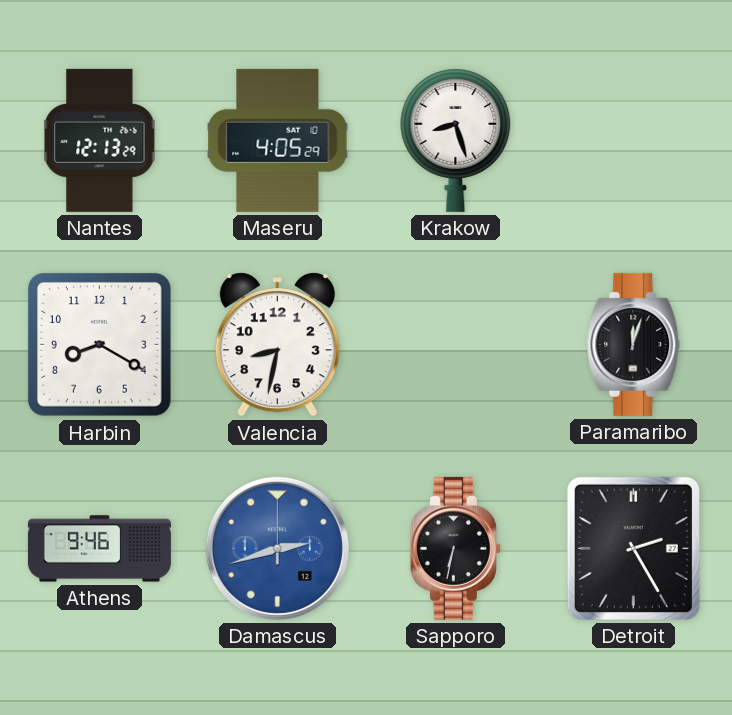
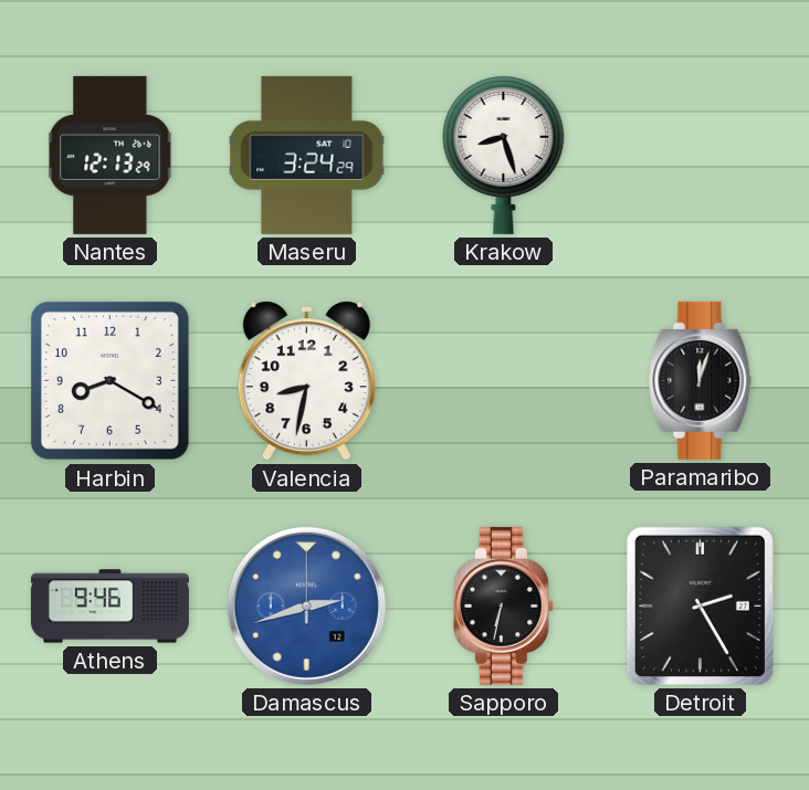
Maseru: 4:05 -> 3:24 (307, 155)
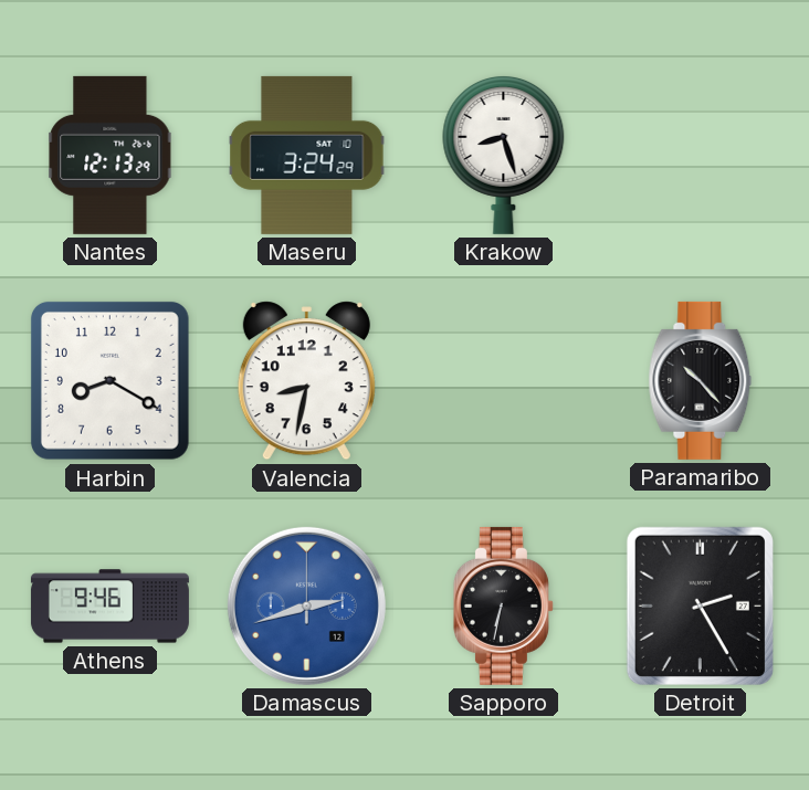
Paramaribo: 12:03 -> 10:23 (701, 380)
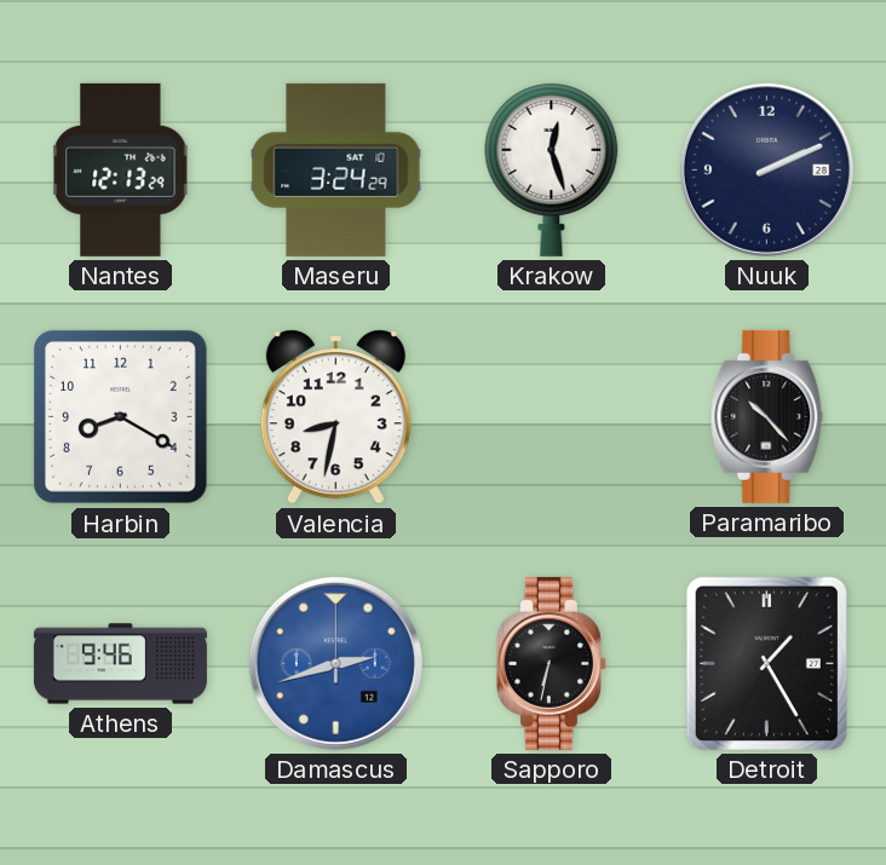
Krakow: 8:27 -> 12:27 (552, 169)
Nuuk: none -> 2:11 (766, 169)
Detroit: 2:25 -> 1:25 (766, 663)
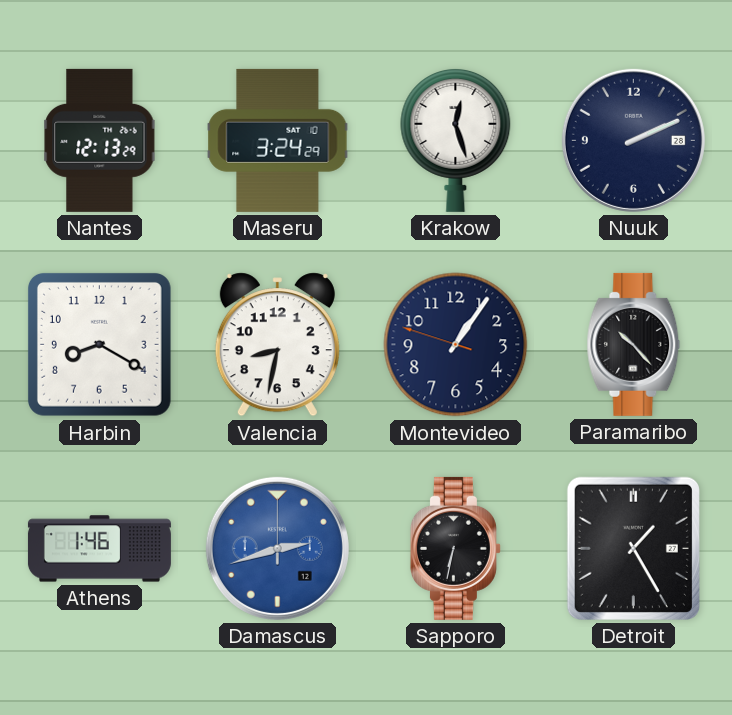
Montevideo: none -> 1:05 (456, 345)
Athens: 9:46 -> 1:46 (99, 549)
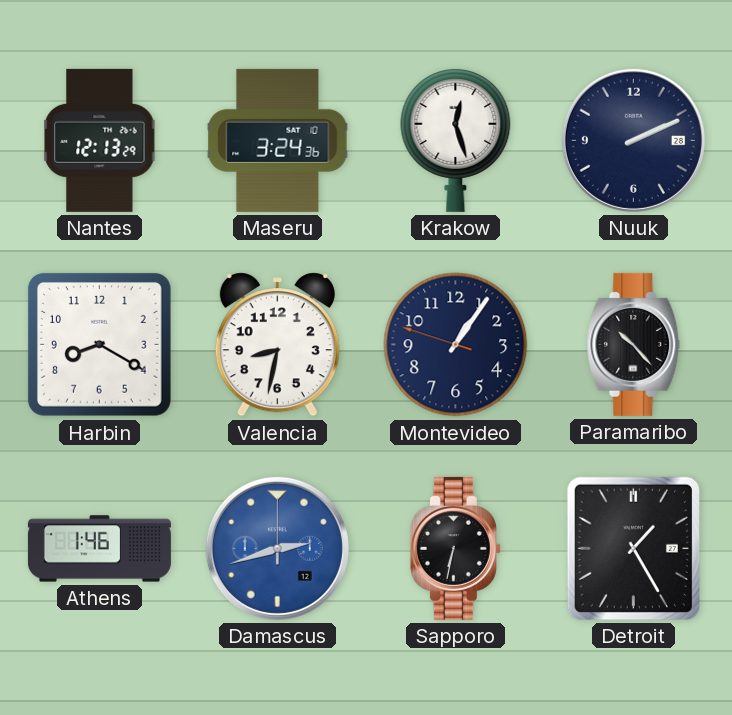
Maseru: 3:24:29 -> 3:24:36 (278, 140)
